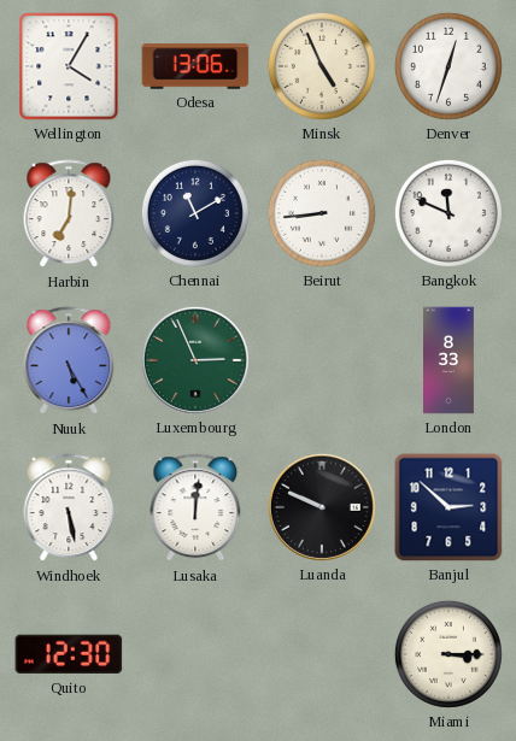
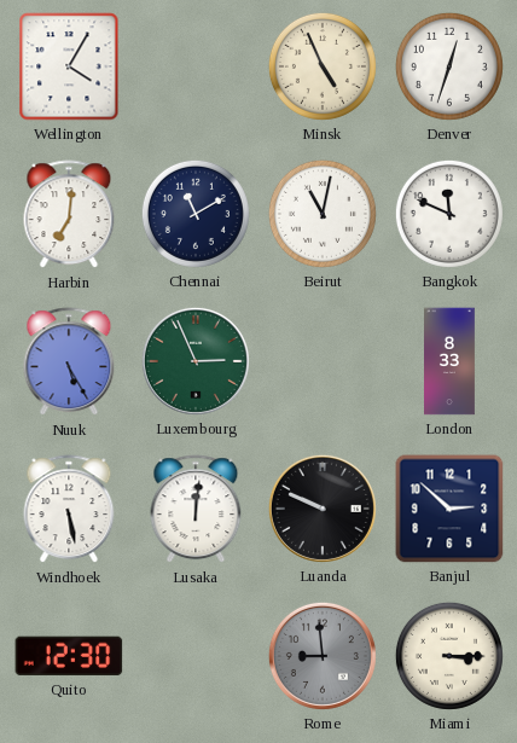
Odesa: 13:06 -> none (195, 66)
Beirut: 8:44 -> 11:02 (323, 214)
Rome: none -> 8:59 (323, 656)
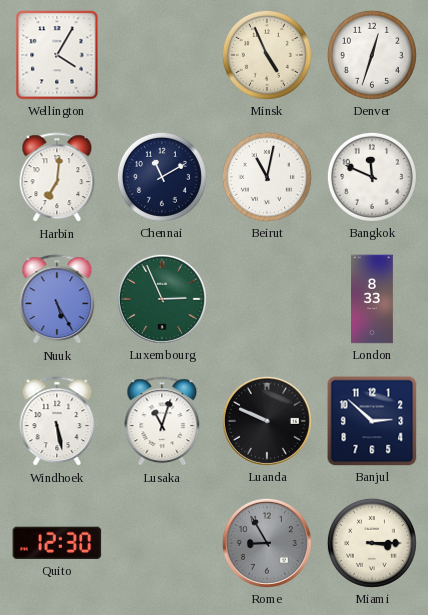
Lusaka: 12:01 -> 11:03 (162, 422)
Rome: 8:59 -> 8:55 (267, 543)
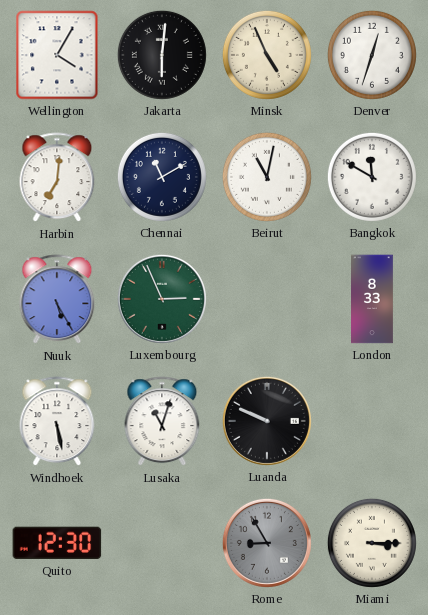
Jakarta: none -> 6:01 (162, 55)
Bangkok: 11:49 -> 11:50 (372, 177)
Banjul: 2:52 -> none (372, 421)
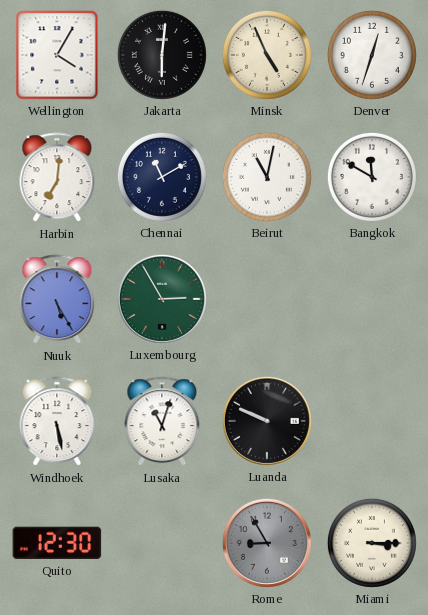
Luxembourg: 2:56 -> 2:55 (162, 299)
London: 8:33 -> none (373, 299)
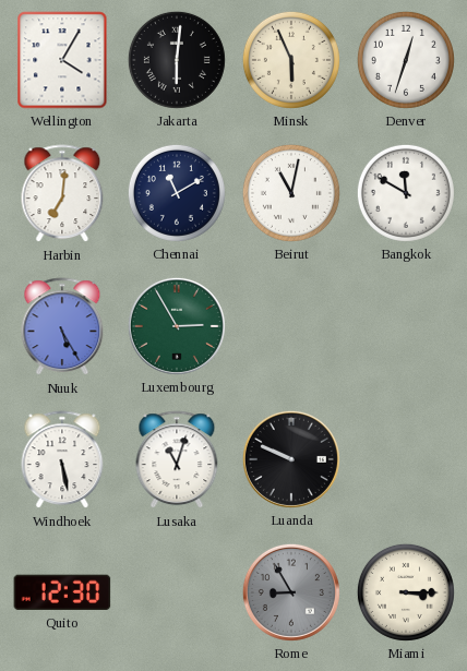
Minsk: 4:56 -> 5:56 (291, 60)
